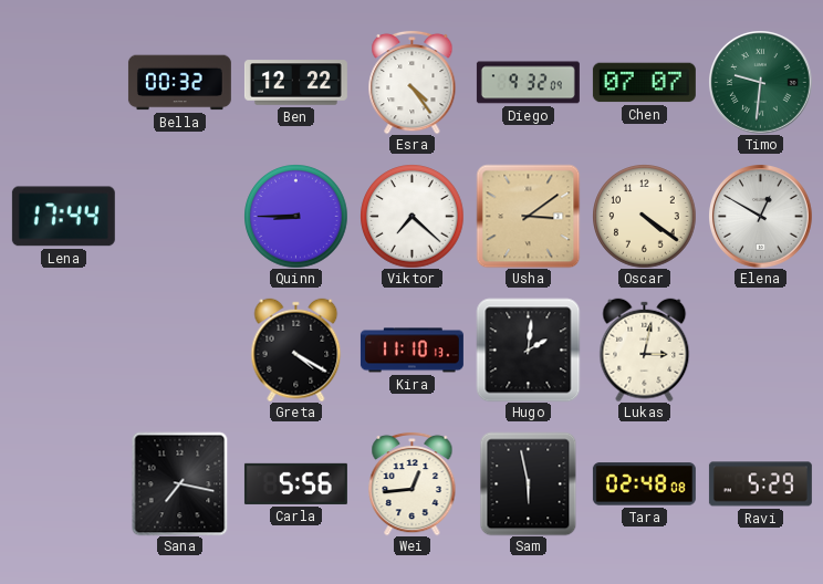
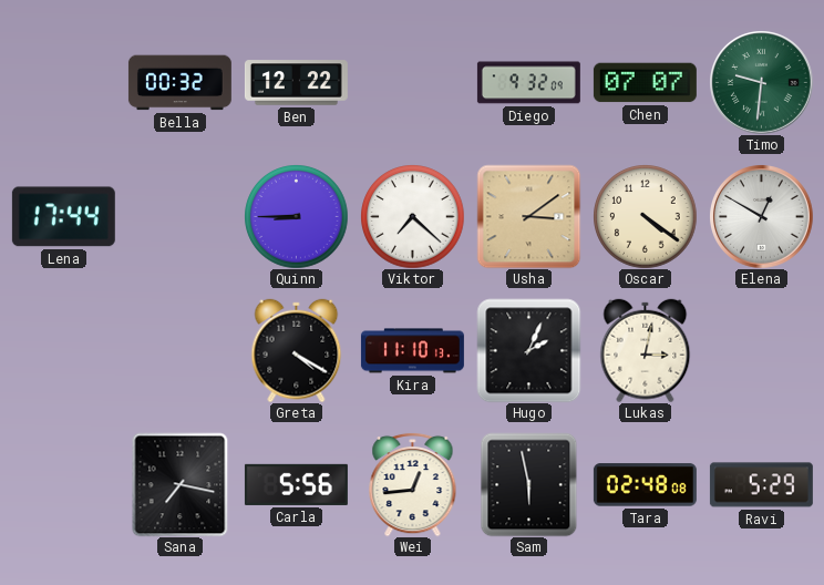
Esra: 4:24 -> none (413, 82)
Hugo: 2:01 -> 2:04 (528, 350)
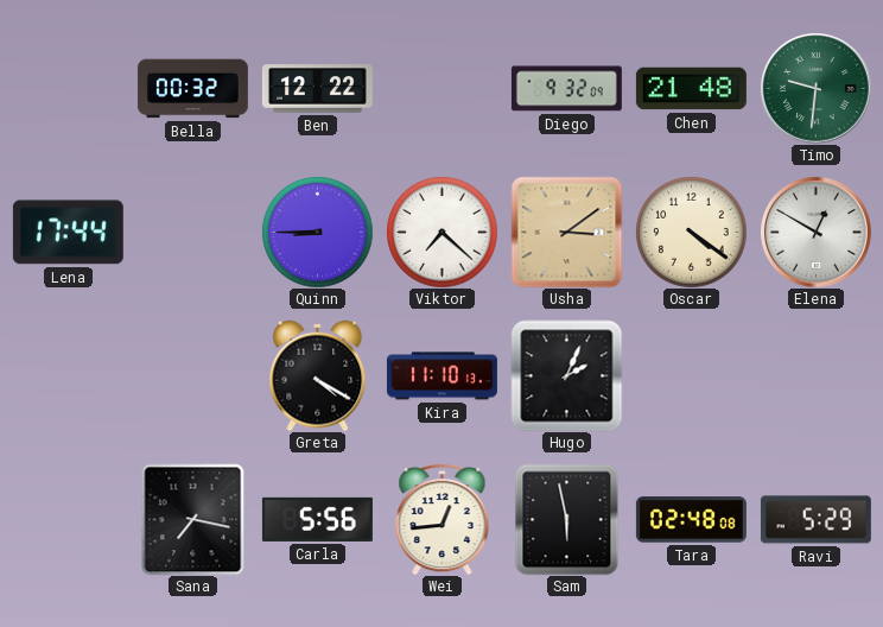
Chen: 07:07 -> 21:48 (691, 89)
Lukas: 3:02 -> none (646, 350)
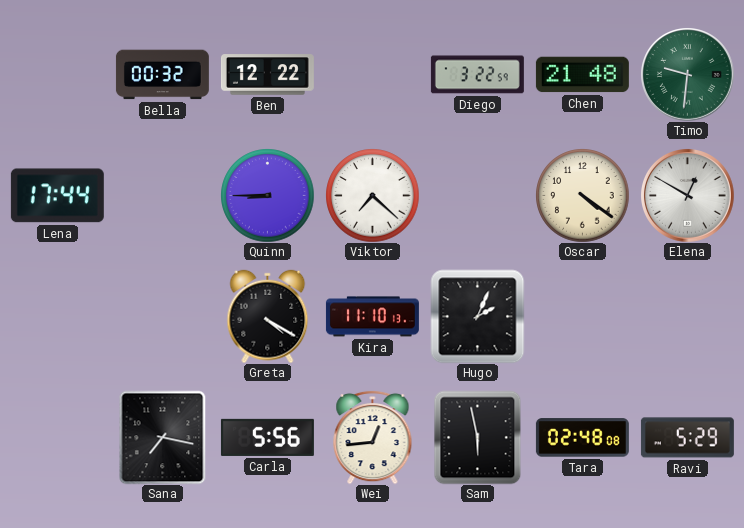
Diego: 9:32 -> 3:22 (477, 75)
Usha: 3:09 -> none (566, 232)
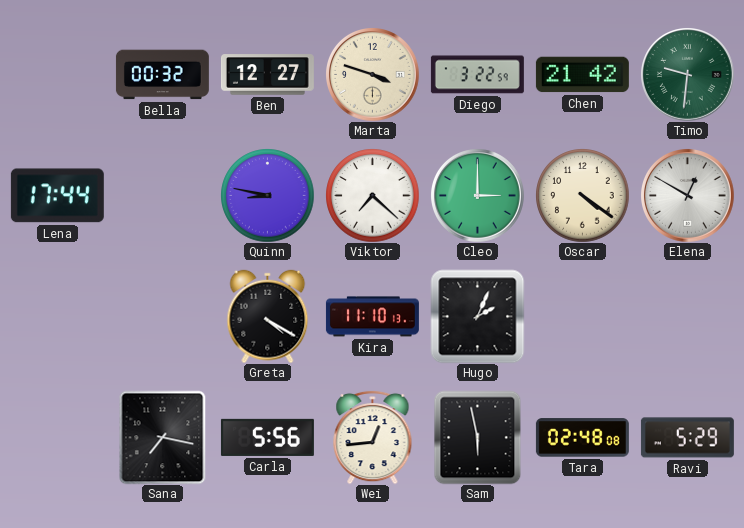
Ben: 12:22 -> 12:27 (267, 75)
Marta: none -> 3:48 (373, 75)
Chen: 21:48 -> 21:42 (582, 75)
Quinn: 8:45 -> 8:47 (267, 195)
Cleo: none -> 3:00 (478, 196)
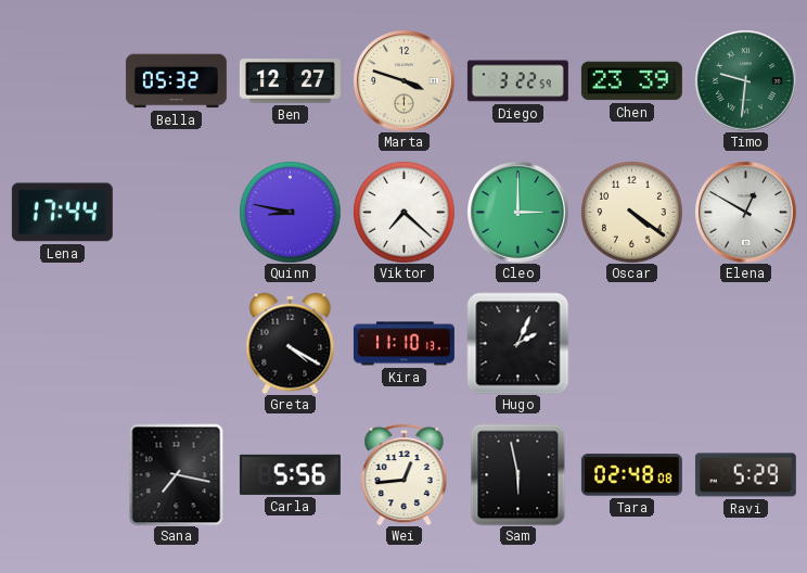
Bella: 00:32 -> 05:32 (176, 81)
Chen: 21:42 -> 23:39 (631, 81)
